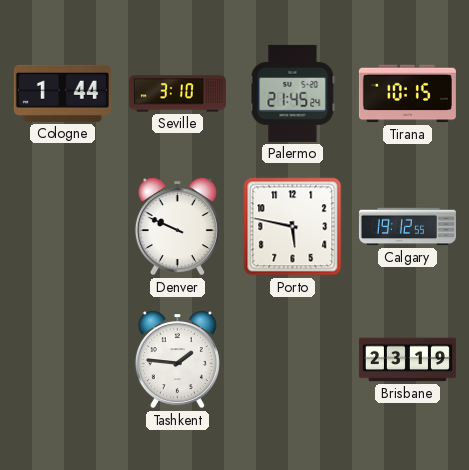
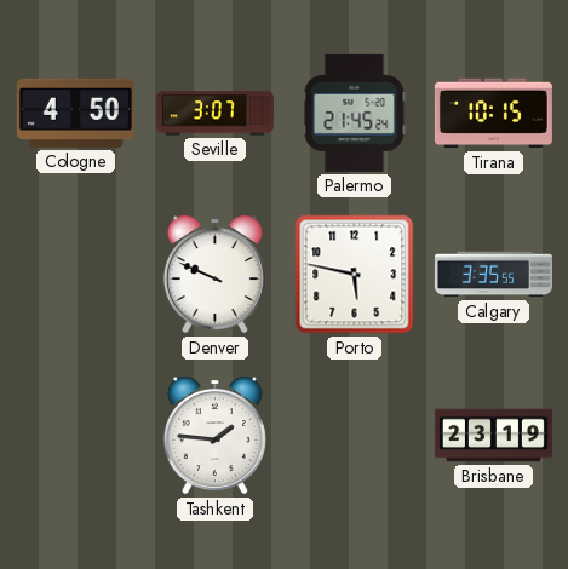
Cologne: 1:44 -> 4:50 (75, 113)
Seville: 3:10 -> 3:07 (214, 114)
Calgary: 19:12 -> 3:35 (493, 275)
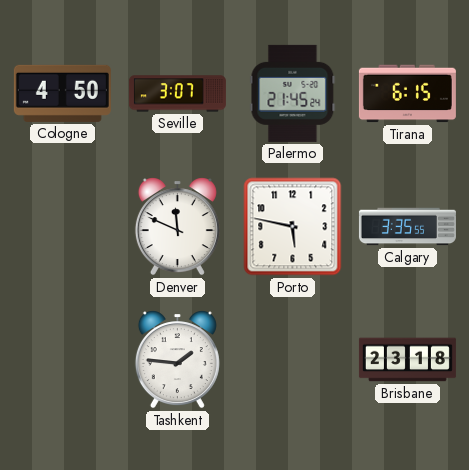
Tirana: 10:15 -> 6:15 (407, 94)
Denver: 9:49 -> 11:49 (177, 227)
Brisbane: 23:19 -> 23:18 (407, 360)
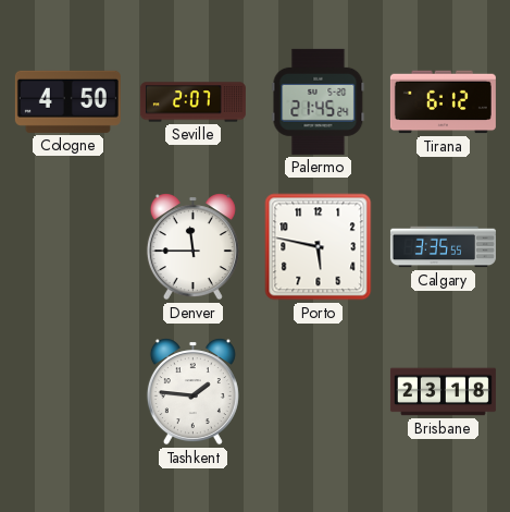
Seville: 3:07 -> 2:07 (192, 102)
Tirana: 6:15 -> 6:12 (443, 102)
Denver: 11:49 -> 11:45 (192, 247)
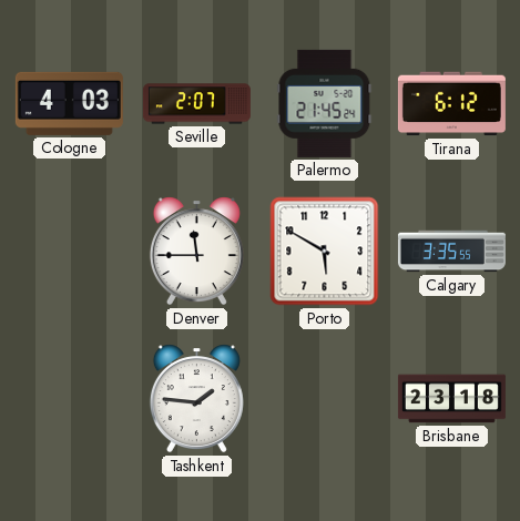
Cologne: 4:50 -> 4:03 (69, 103)
Porto: 5:47 -> 5:50 (325, 252)
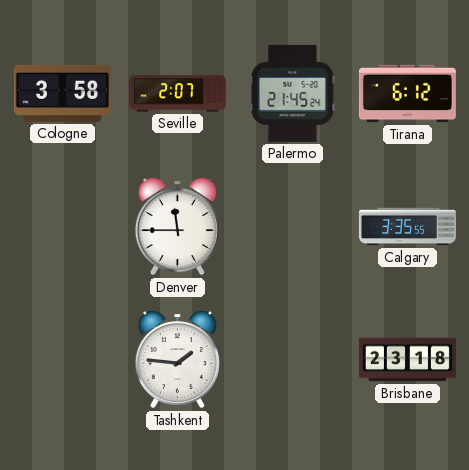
Cologne: 4:03 -> 3:58 (62, 93)
Porto: 5:50 -> none (325, 252)
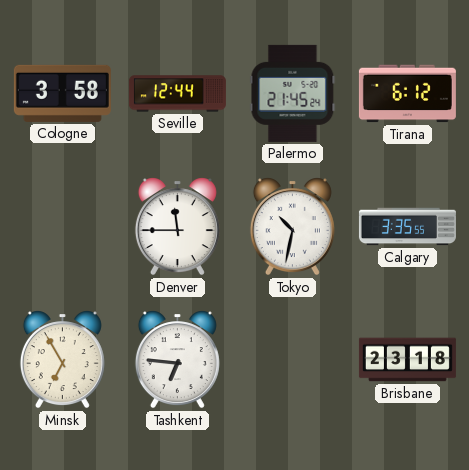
Seville: 2:07 -> 12:44 (177, 94)
Tokyo: none -> 10:32 (292, 227)
Minsk: none -> 6:55 (62, 360)
Tashkent: 1:46 -> 6:46 (177, 360)
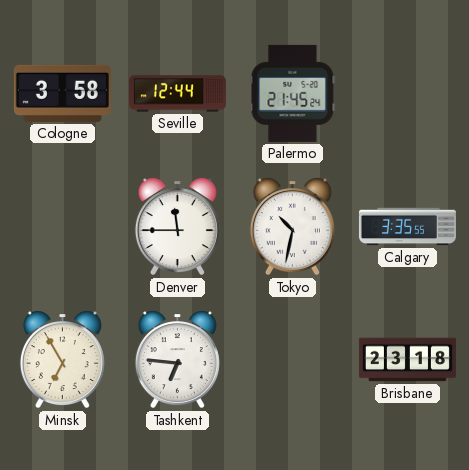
Tirana: 6:12 -> none (407, 94)
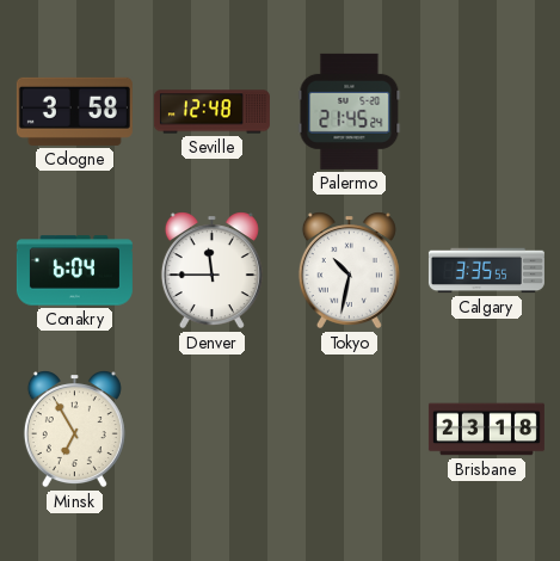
Seville: 12:44 -> 12:48 (211, 112)
Conakry: none -> 6:04 (74, 271)
Tashkent: 6:46 -> none (177, 360)
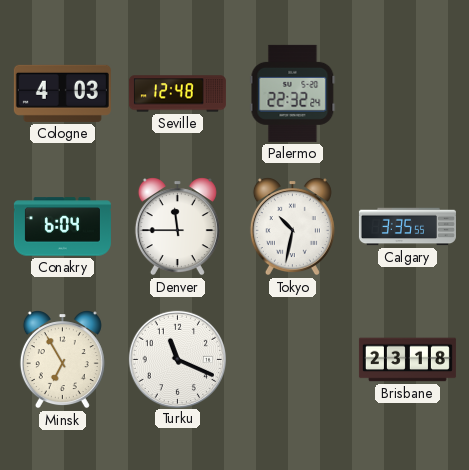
Cologne: 3:58 -> 4:03 (62, 93)
Palermo: 21:45 -> 22:32 (293, 93)
Turku: none -> 11:19 (177, 359)
